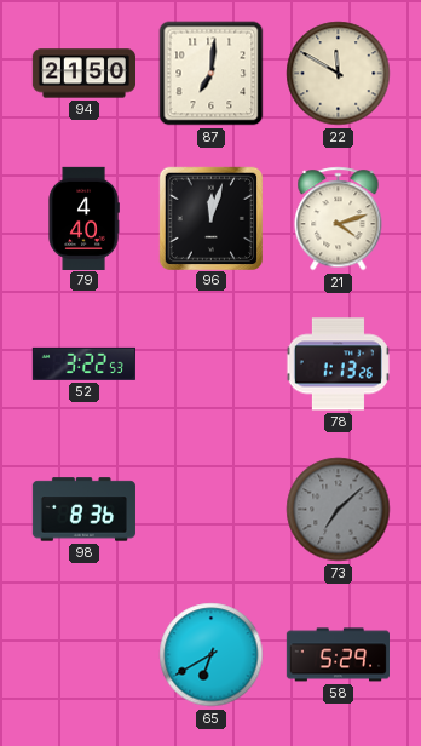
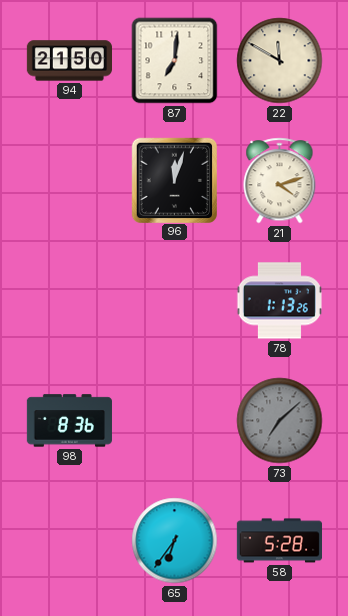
79: 4:40 -> none (83, 218)
52: 3:22 -> none (83, 363)
65: 6:40 -> 6:36 (175, 541)
58: 5:29 -> 5:28 (279, 541)
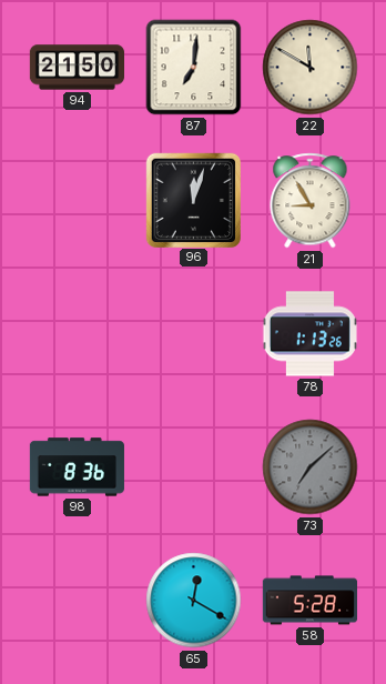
21: 4:12 -> 8:55 (311, 201)
65: 6:36 -> 12:20 (194, 601)
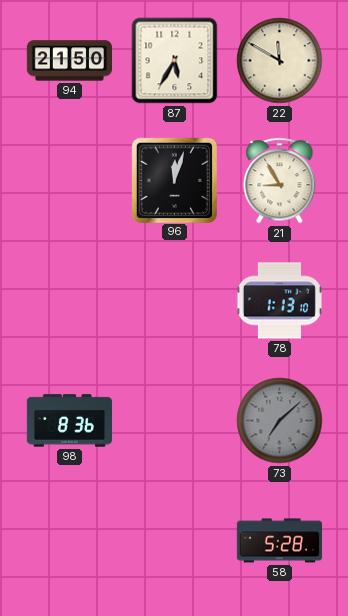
87: 7:01 -> 5:35 (175, 61)
78: 1:13:26 -> 1:13:10 (279, 301)
65: 12:20 -> none (194, 601)
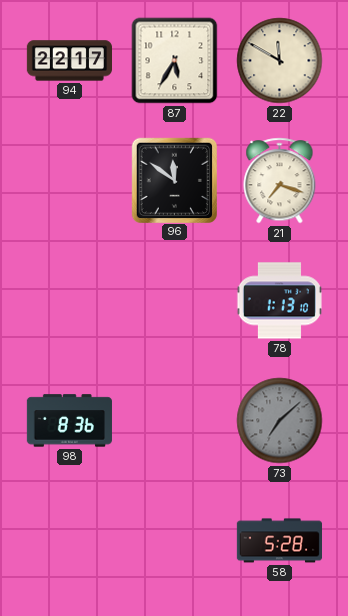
94: 21:50 -> 22:17 (69, 61)
96: 12:03 -> 11:51 (174, 180)
21: 8:55 -> 7:18 (280, 181)
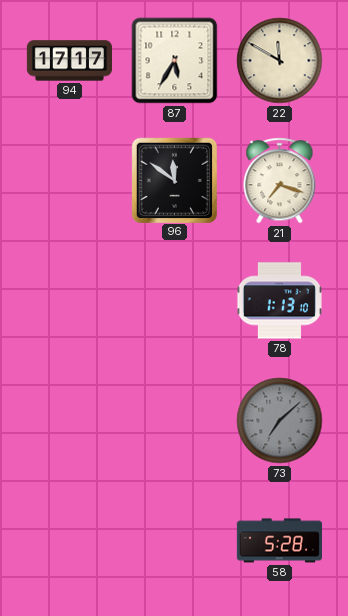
94: 22:17 -> 17:17 (69, 61)
98: 8:36 -> none (69, 421)
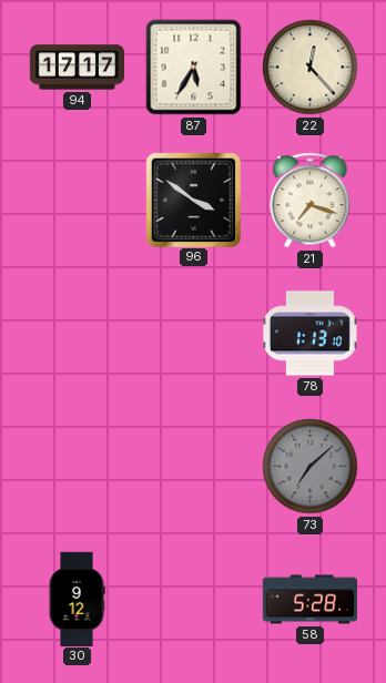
22: 11:50 -> 12:23 (311, 68)
96: 11:51 -> 3:51 (193, 200)
30: none -> 9:12 (77, 599)
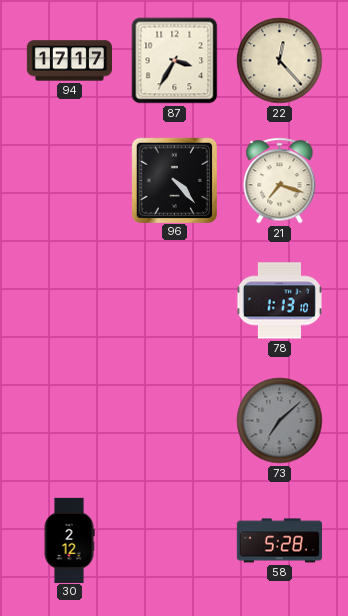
87: 5:35 -> 3:35 (175, 61)
96: 3:51 -> 4:23 (174, 180)
30: 9:12 -> 2:12 (69, 540)
